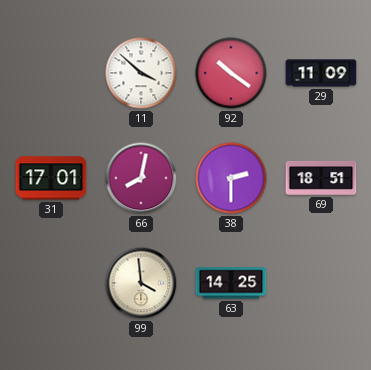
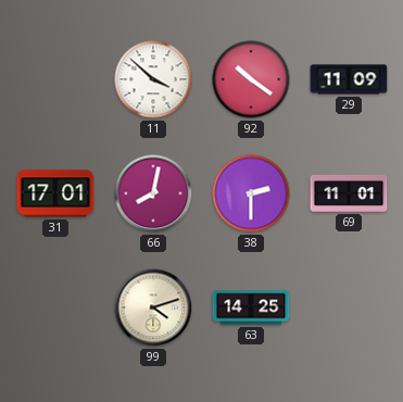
69: 18:51 -> 11:01 (349, 193)
99: 3:59 -> 4:12 (153, 307)
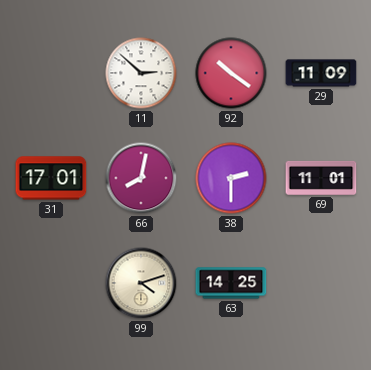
11: 3:52 -> 2:52 (141, 73)
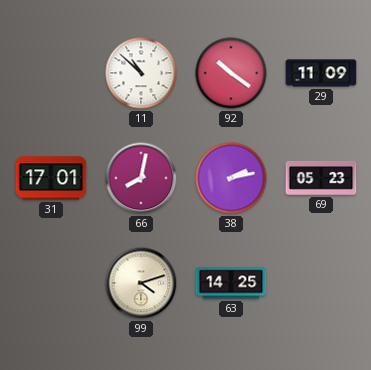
11: 2:52 -> 10:52 (141, 73)
38: 2:30 -> 2:13 (231, 178)
69: 11:01 -> 05:23 (321, 178)
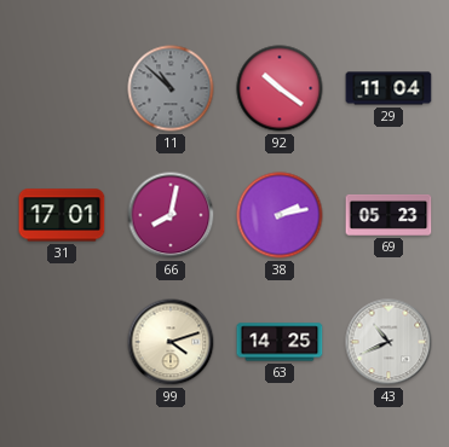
11 dial: white -> grey (171, 88)
29: 11:09 -> 11:04 (388, 88)
43: none -> 10:41 (388, 342)
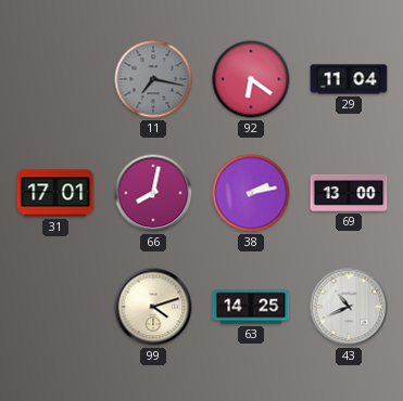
11: 10:52 -> 7:17 (153, 79)
92: 10:21 -> 6:21 (251, 79)
69: 05:23 -> 13:00 (349, 193)
